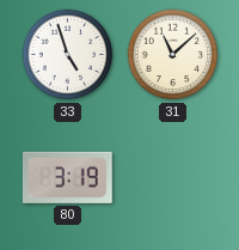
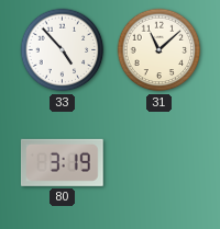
33: 4:57 -> 4:53 (63, 50)
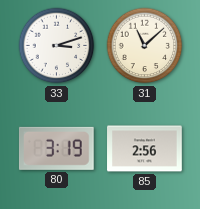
33: 4:53 -> 3:12 (57, 46)
85: none -> 2:56 (145, 149)
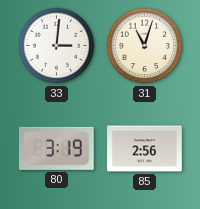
33: 3:12 -> 3:01 (57, 46)
31: 11:08 -> 11:03 (145, 46)
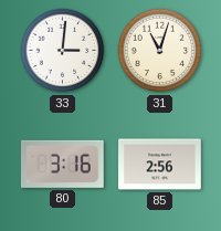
80: 3:19 -> 3:16 (63, 164)
